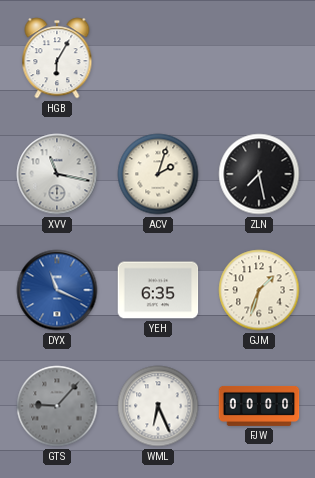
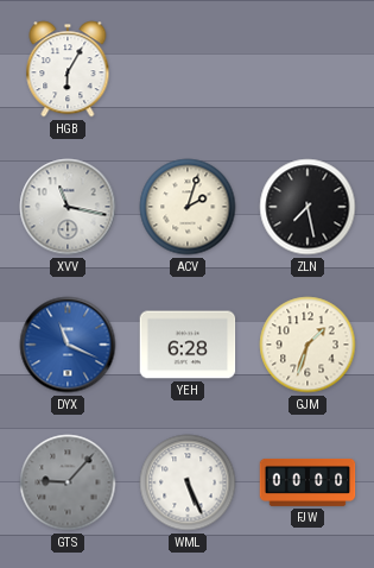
YEH: 6:35 -> 6:28 (188, 345)
WML: 6:26 -> 5:26 (188, 482)
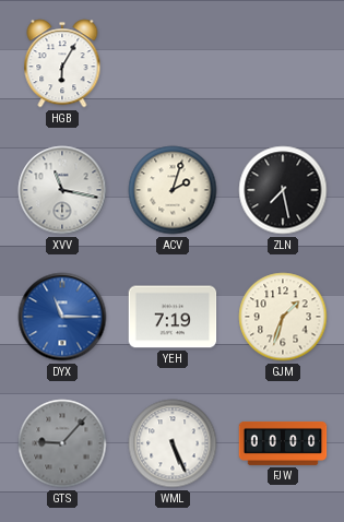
DYX: 11:19 -> 11:15 (62, 317)
YEH: 6:28 -> 7:19 (173, 317)
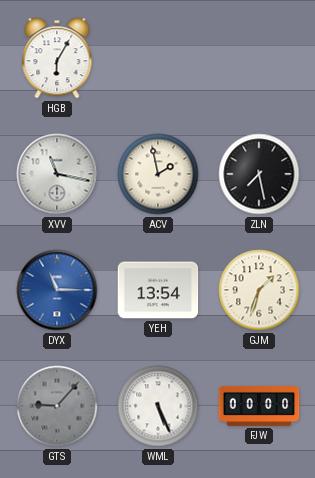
ACV: 2:03 -> 1:58 (158, 174)
YEH: 7:19 -> 13:54 (158, 290)
